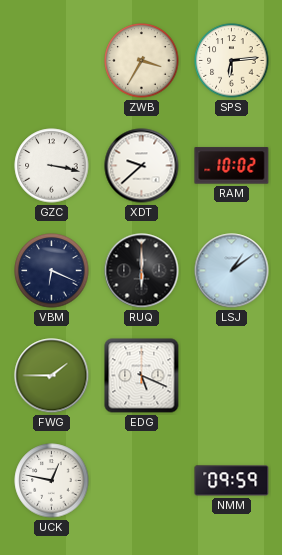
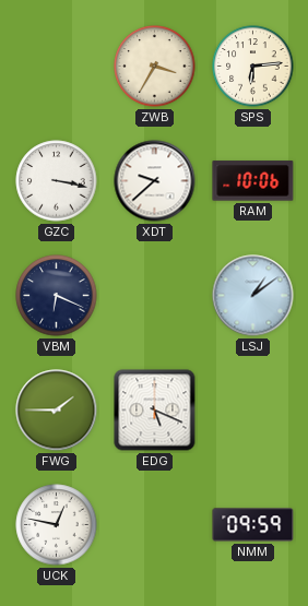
RAM: 10:02 -> 10:06 (253, 181)
RUQ: 6:00 -> none (142, 271)
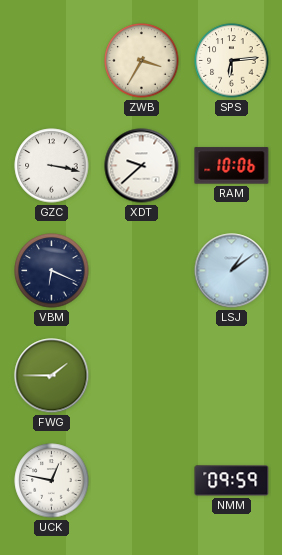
EDG: 5:19 -> none (155, 411)
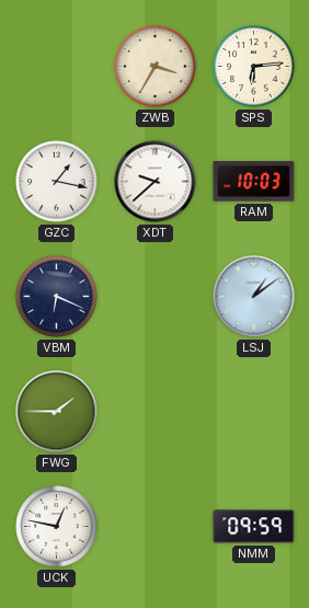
GZC: 3:17 -> 1:17 (57, 182)
RAM: 10:06 -> 10:03 (254, 182)
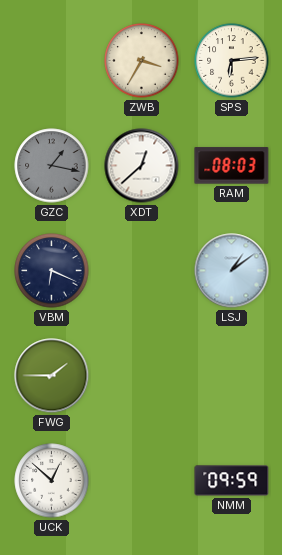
GZC dial: white -> grey (52, 166)
XDT: 9:38 -> 12:38 (142, 166)
RAM: 10:03 -> 08:03 (232, 166)
UCK: 12:47 -> 12:52 (52, 481)
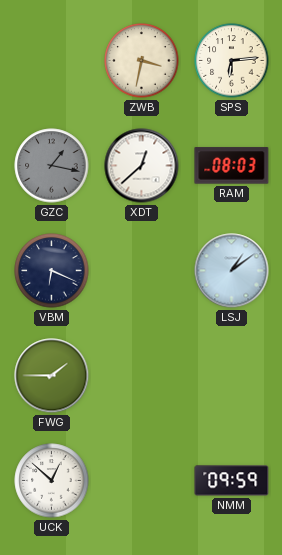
ZWB: 3:35 -> 3:32 (142, 61)
